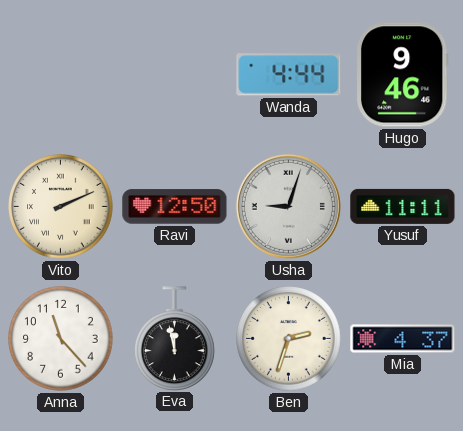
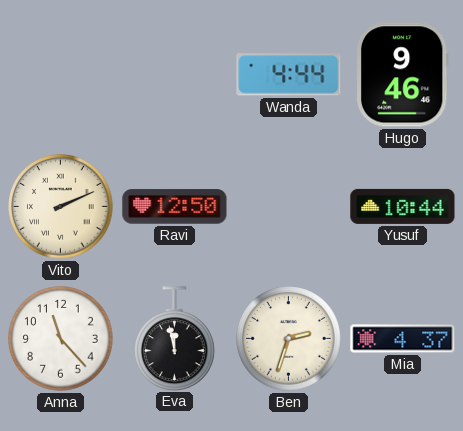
Usha: 9:03 -> none (288, 206)
Yusuf: 11:11 -> 10:44 (403, 206)
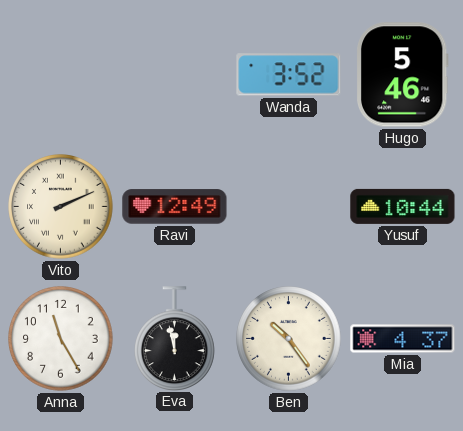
Wanda: 4:44 -> 3:52 (289, 75)
Hugo: 9:46 -> 5:46 (402, 75)
Ravi: 12:50 -> 12:49 (175, 207)
Anna: 11:23 -> 11:25 (61, 339)
Ben: 2:33 -> 10:24 (289, 339)
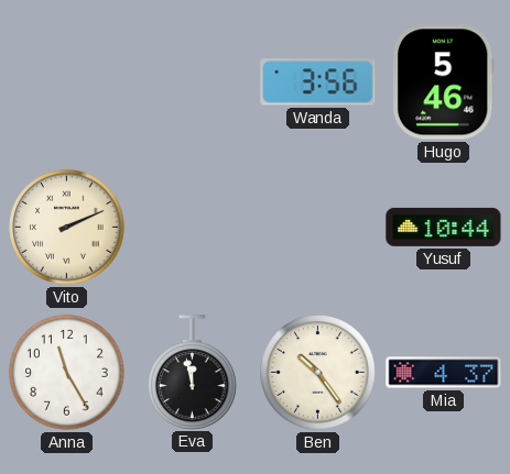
Wanda: 3:52 -> 3:56 (318, 82)
Ravi: 12:49 -> none (175, 207)
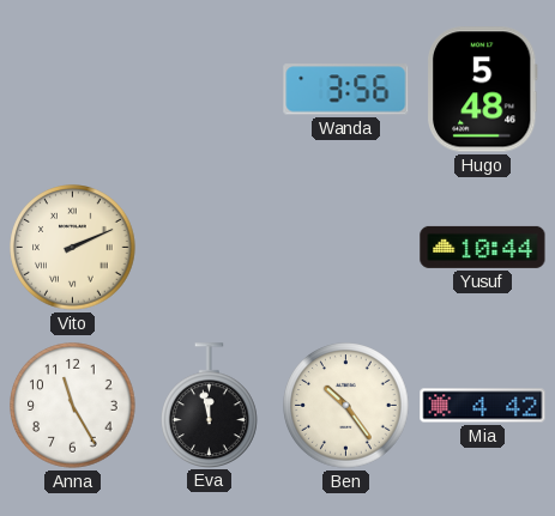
Hugo: 5:46 -> 5:48 (482, 90)
Mia: 4:37 -> 4:42 (483, 406)
